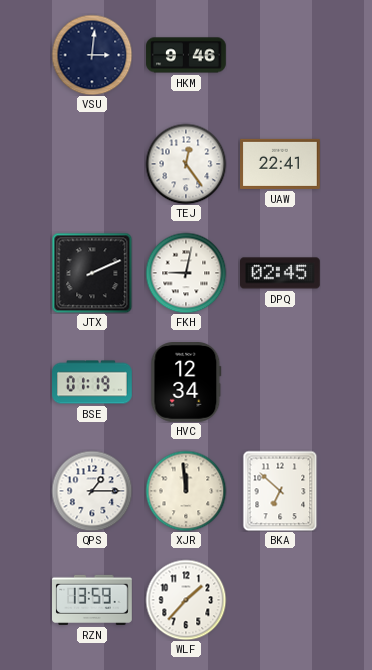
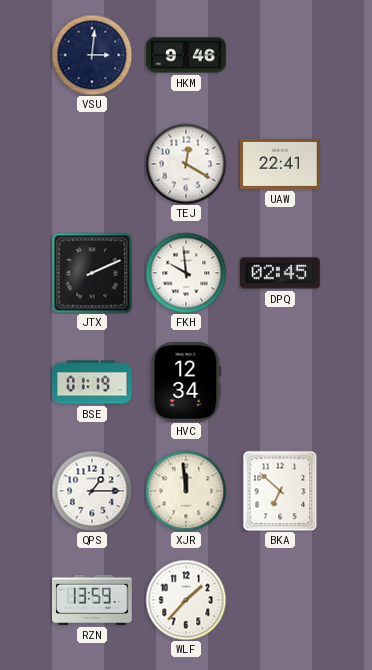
TEJ: 12:24 -> 12:20 (186, 164)
FKH: 9:02 -> 9:59 (186, 273)
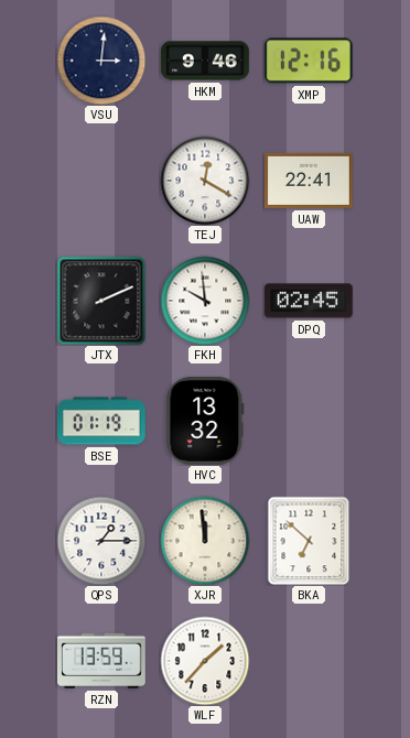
XMP: none -> 12:16 (309, 61)
HVC: 12:34 -> 13:32 (205, 422)
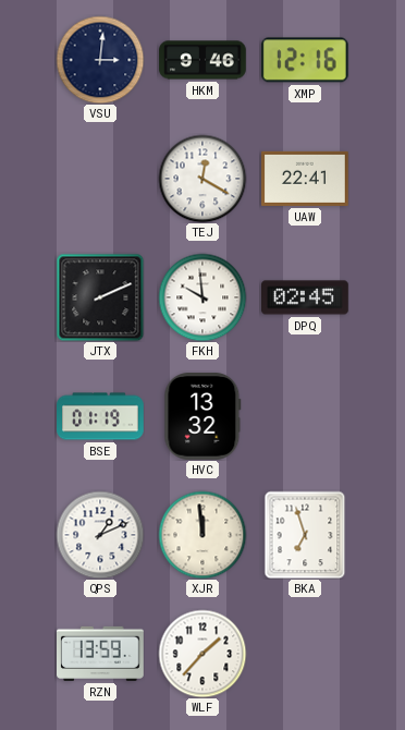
QPS: 1:15 -> 1:11 (100, 535)
BKA: 6:52 -> 6:57 (305, 535)
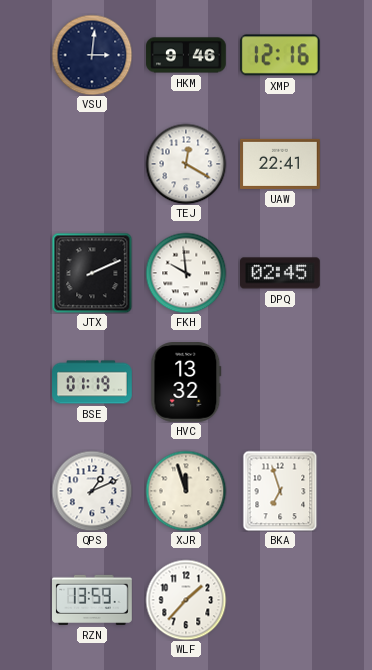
XJR: 11:59 -> 11:57 (186, 491)
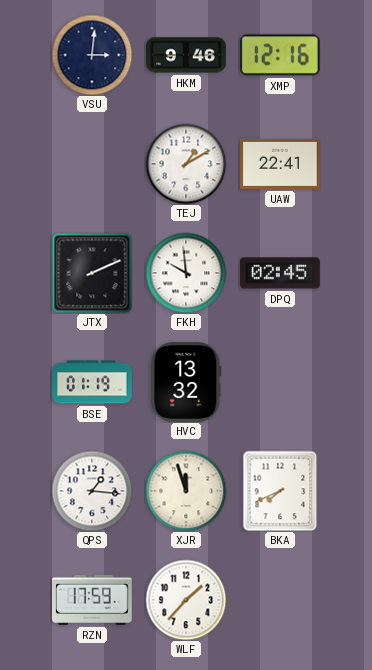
TEJ: 12:20 -> 1:10 (186, 164)
QPS: 1:11 -> 1:16 (92, 491)
BKA: 6:57 -> 7:41 (280, 491)
RZN: 13:59 -> 17:59 (93, 600)
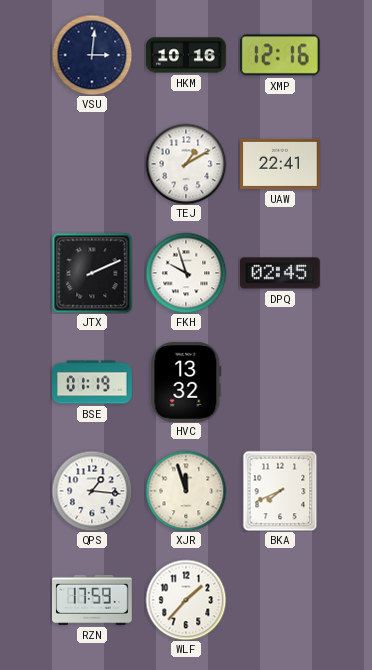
HKM: 9:46 -> 10:16 (186, 55)
FKH: 9:59 -> 9:57 (186, 273)
